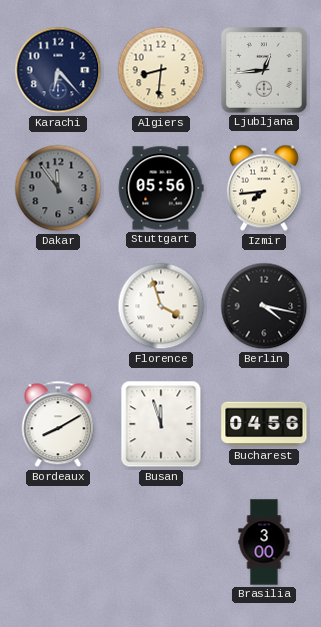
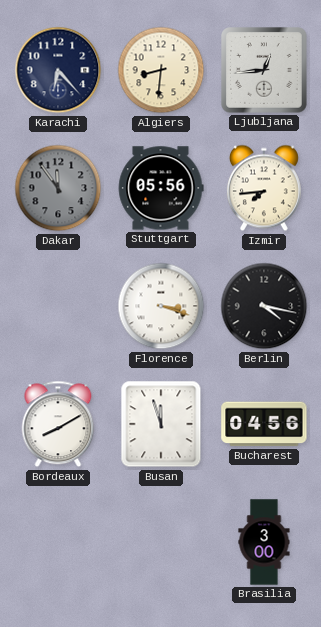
Florence: 3:57 -> 3:18 (161, 306)
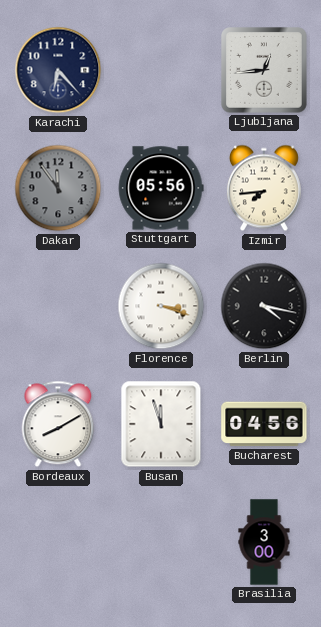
Algiers: 8:31 -> none (161, 70)
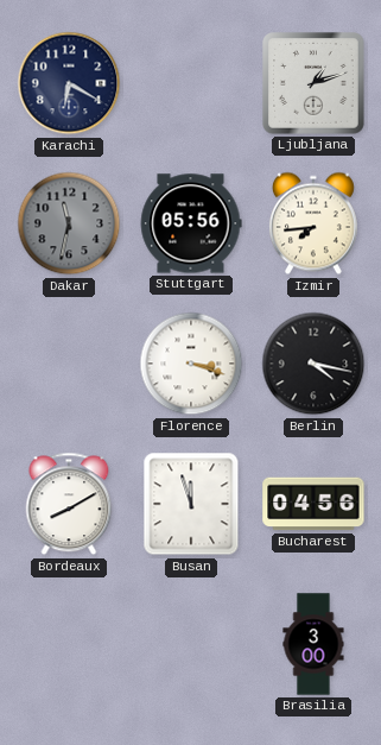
Karachi: 6:23 -> 6:20 (69, 83)
Ljubljana: 12:44 -> 1:12 (315, 84)
Dakar: 11:54 -> 11:32 (69, 223)
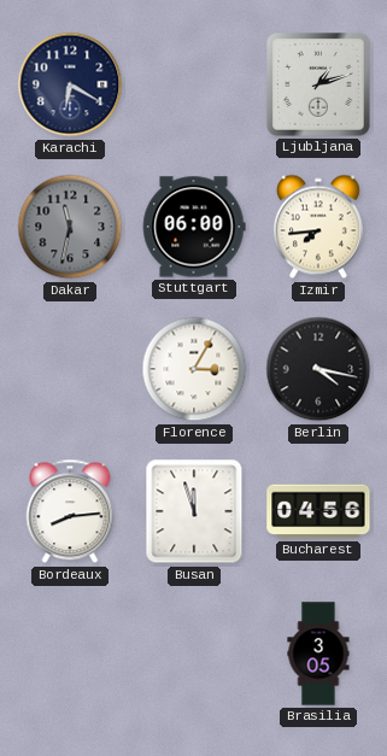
Stuttgart: 05:56 -> 06:00 (194, 227)
Florence: 3:18 -> 3:05 (194, 369)
Bordeaux: 8:10 -> 8:14 (70, 511)
Brasilia: 3:00 -> 3:05 (318, 654)
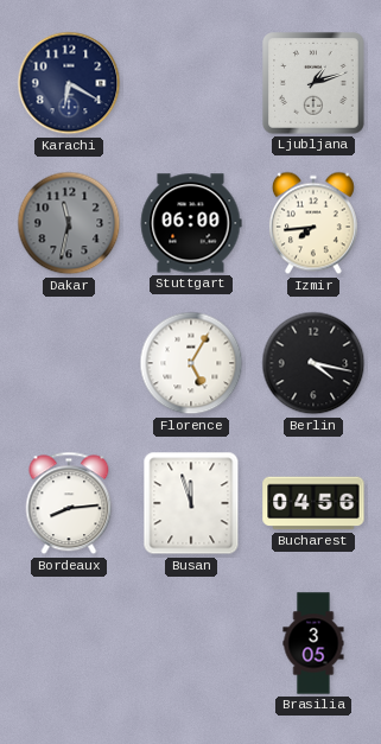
Florence: 3:05 -> 5:05 (191, 363)
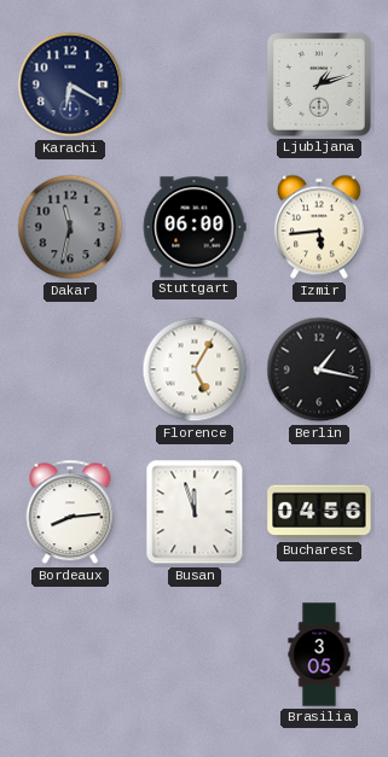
Izmir: 7:44 -> 5:44 (319, 227)
Berlin: 4:17 -> 1:17 (319, 369)
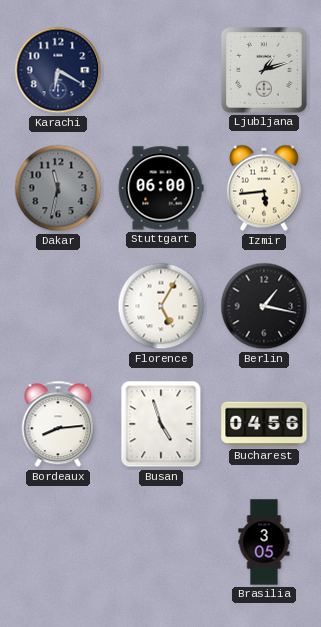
Busan: 11:57 -> 4:57 (161, 424)
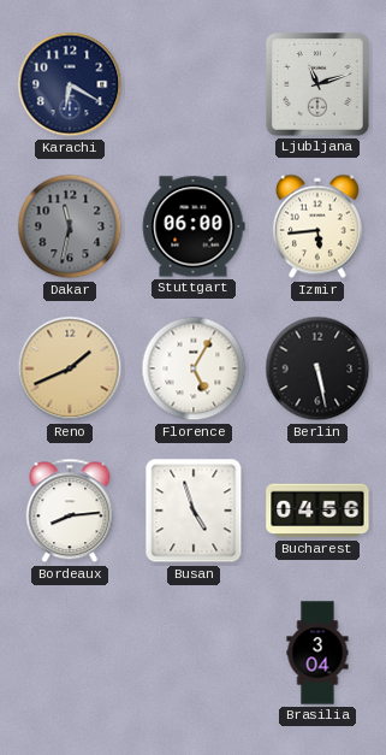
Ljubljana: 1:12 -> 11:12 (319, 85)
Reno: none -> 1:41 (70, 368)
Berlin: 1:17 -> 5:28 (317, 368)
Brasilia: 3:05 -> 3:04 (317, 653)
